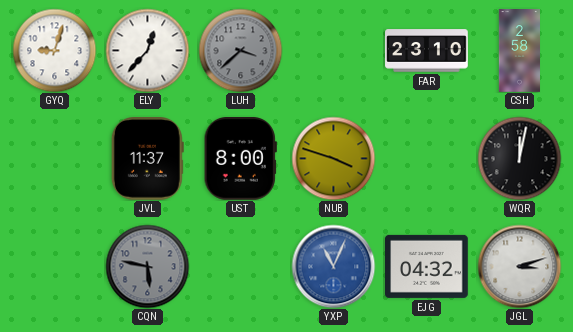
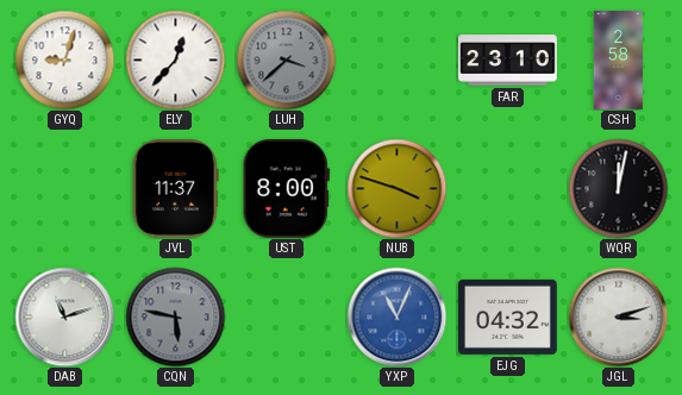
DAB: none -> 11:12 (64, 316)
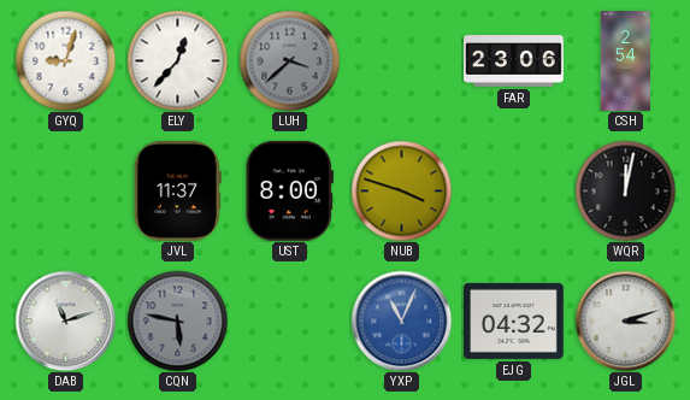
FAR: 23:10 -> 23:06 (514, 61)
CSH: 2:58 -> 2:54 (625, 61)
